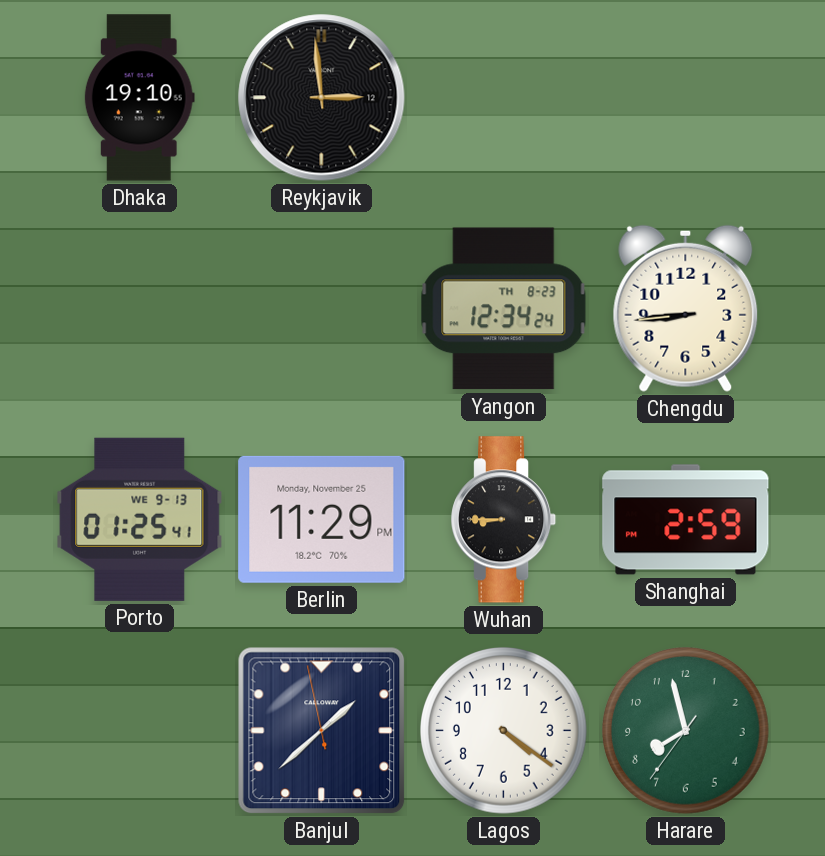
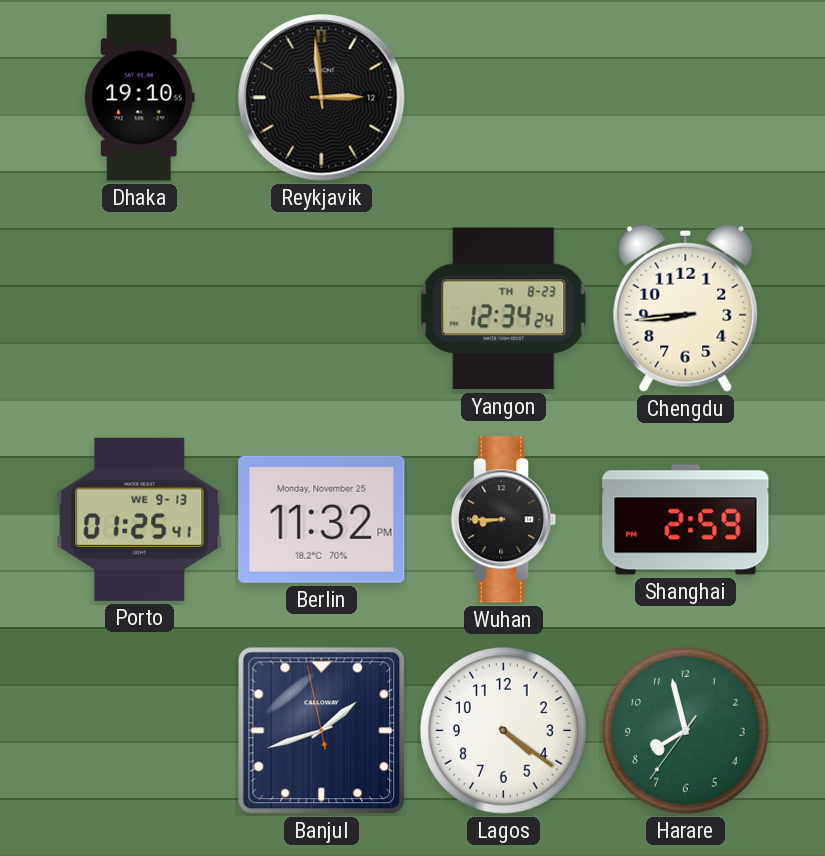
Berlin: 11:29 -> 11:32 (322, 519)
Banjul: 1:37 -> 1:41 (322, 731)
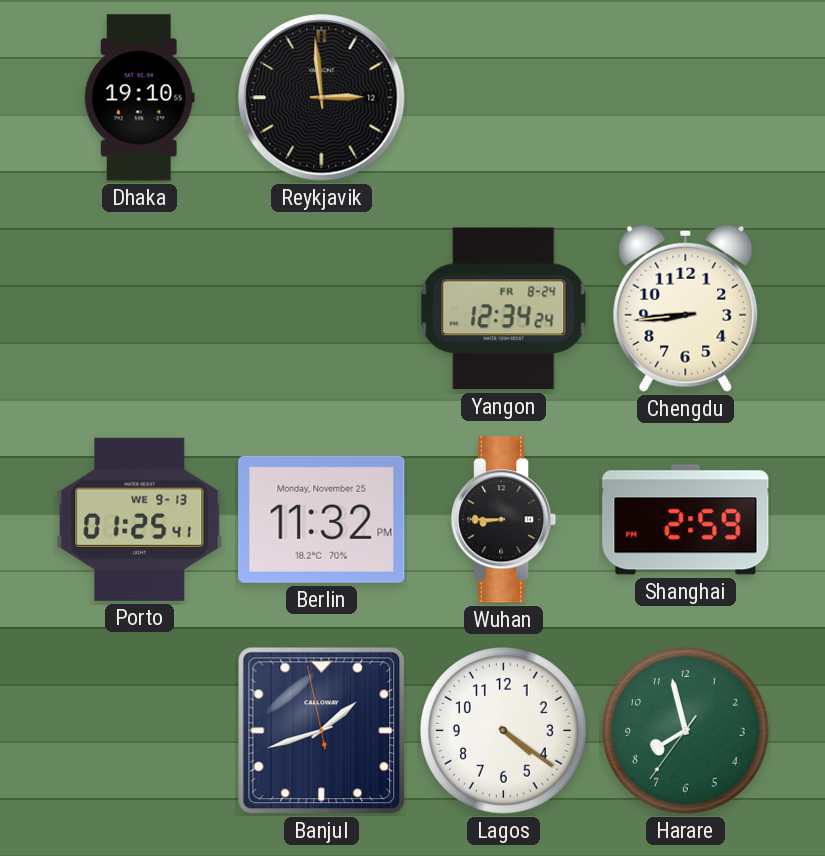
Yangon date: TH 8-23 -> FR 8-24 (504, 309)
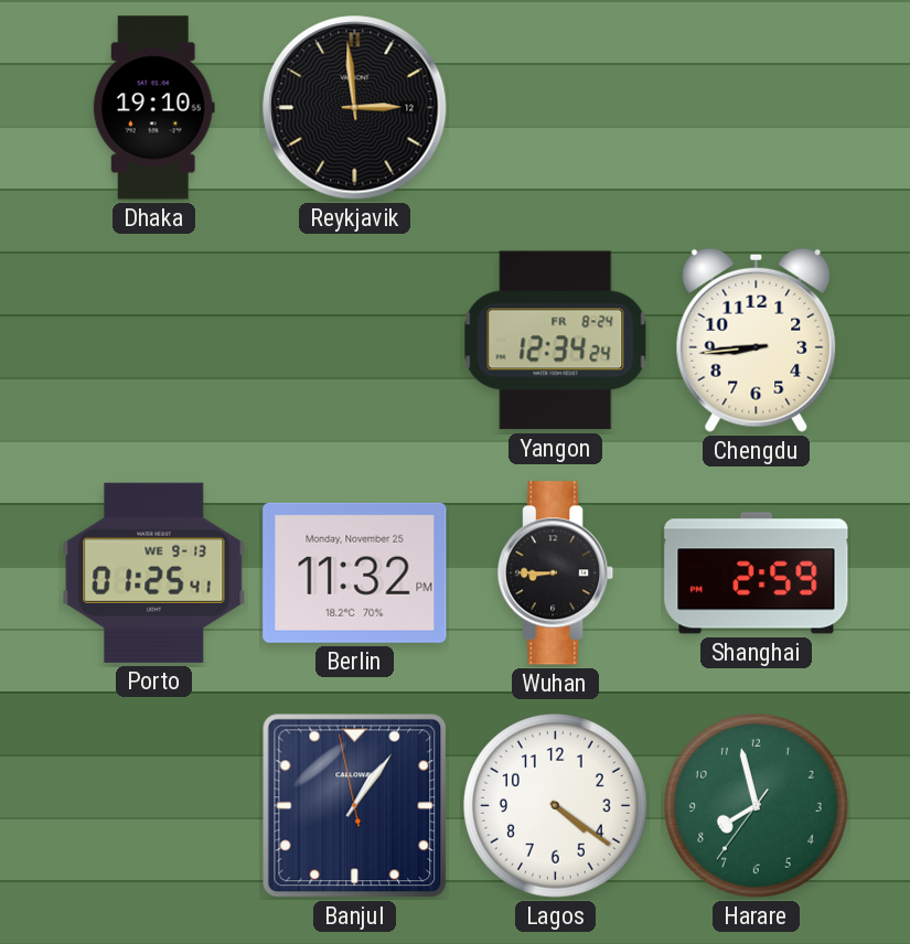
Banjul: 1:41 -> 1:05 (355, 806)
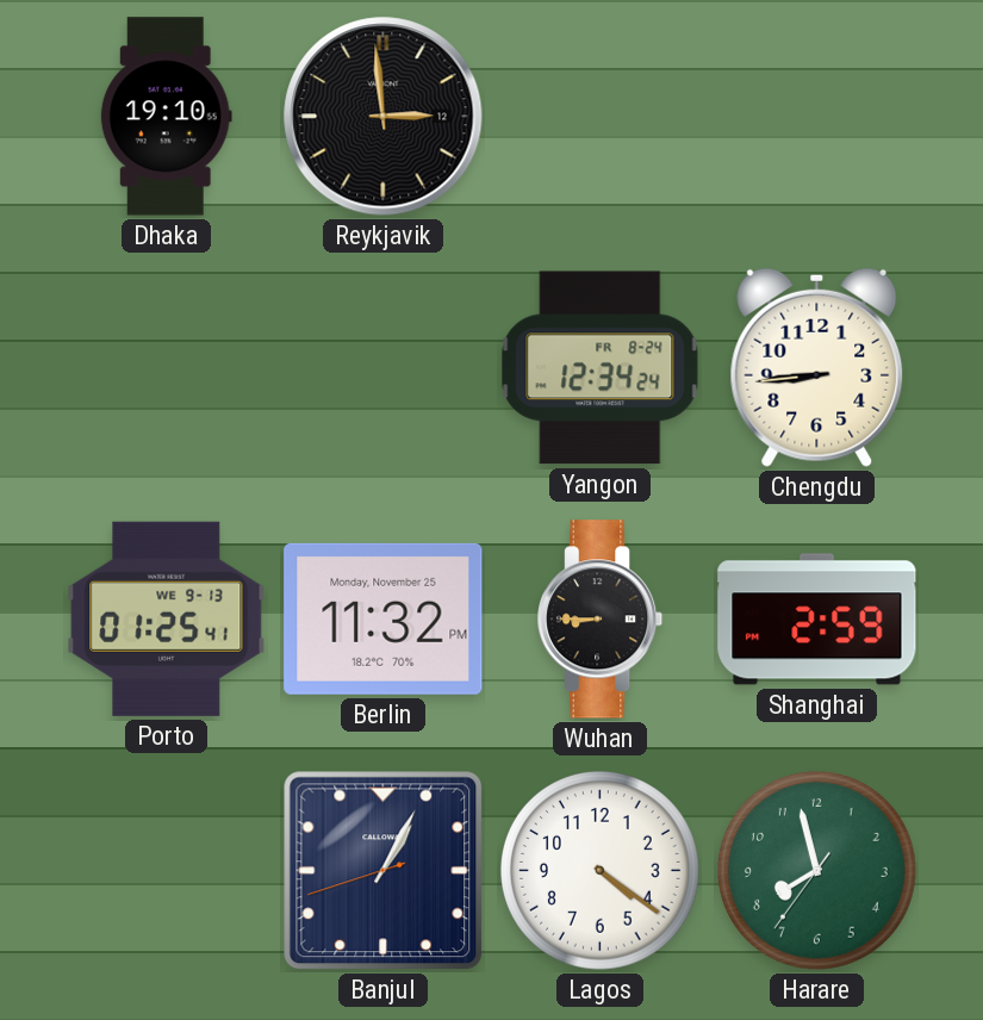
Banjul: 1:05 -> 1:04 (384, 871)
